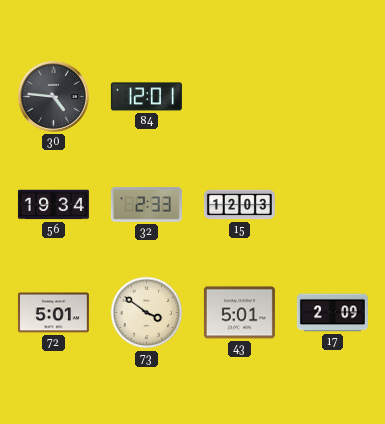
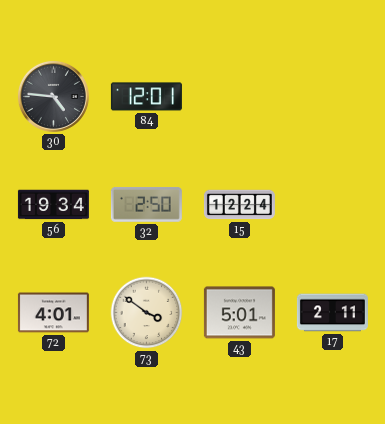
32: 2:33 -> 2:50 (146, 204)
15: 12:03 -> 12:24 (239, 205)
72: 5:01 -> 4:01 (53, 313)
17: 2:09 -> 2:11 (332, 313)
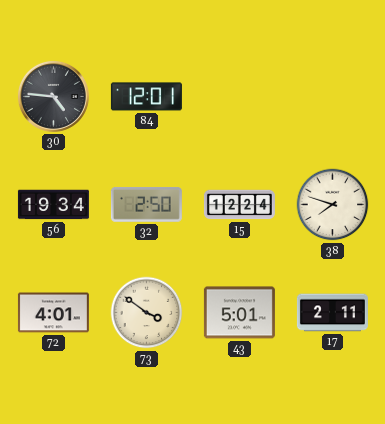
38: none -> 7:48 (333, 205)
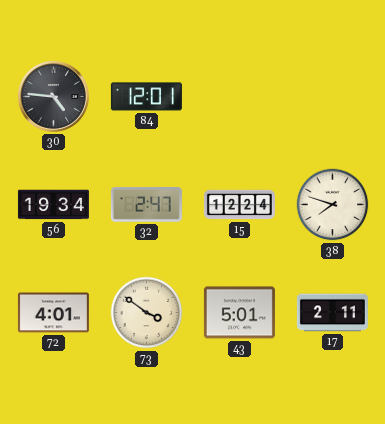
32: 2:50 -> 2:47 (146, 204)
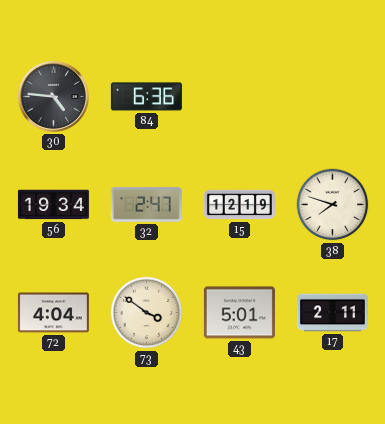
84: 12:01 -> 6:36 (146, 97)
15: 12:24 -> 12:19 (239, 205)
72: 4:01 -> 4:04 (53, 313)
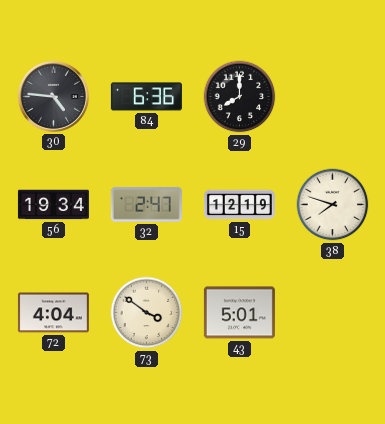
29: none -> 8:00 (240, 97)
17: 2:11 -> none (332, 313)
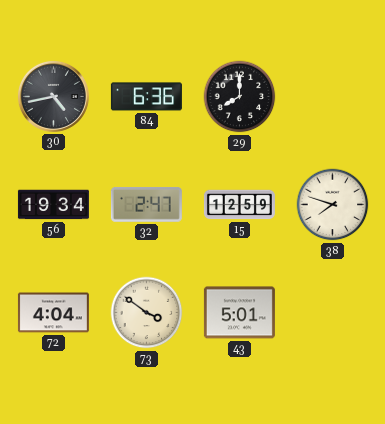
30: 4:46 -> 4:43 (53, 96)
15: 12:19 -> 12:59 (239, 205)
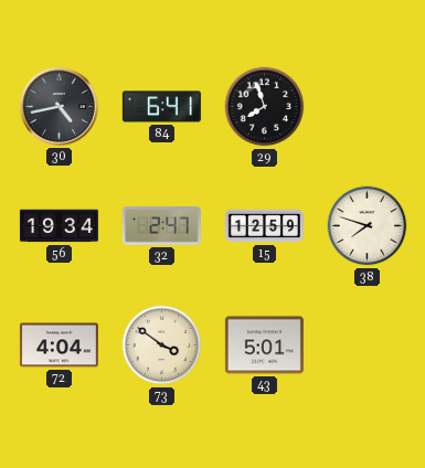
84: 6:36 -> 6:41 (161, 107)
29: 8:00 -> 7:57 (265, 107)
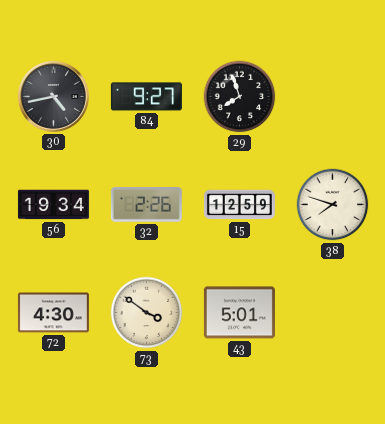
84: 6:41 -> 9:27 (146, 97)
32: 2:47 -> 2:26 (146, 204)
72: 4:04 -> 4:30 (53, 313)
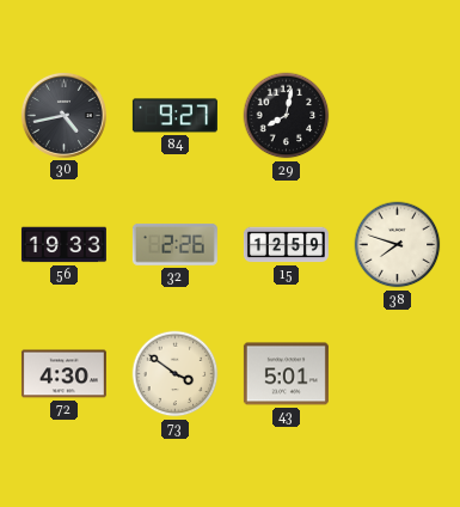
29: 7:57 -> 8:02 (287, 116)
56: 19:34 -> 19:33 (63, 245)
